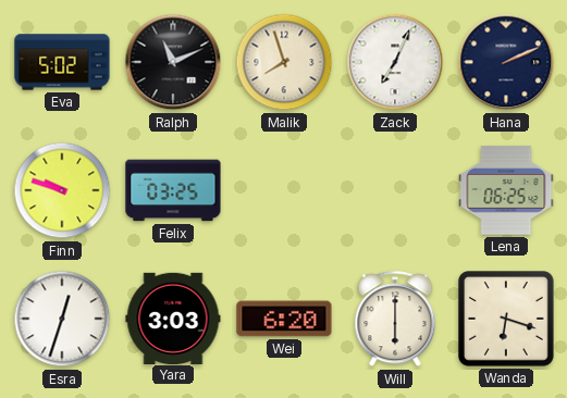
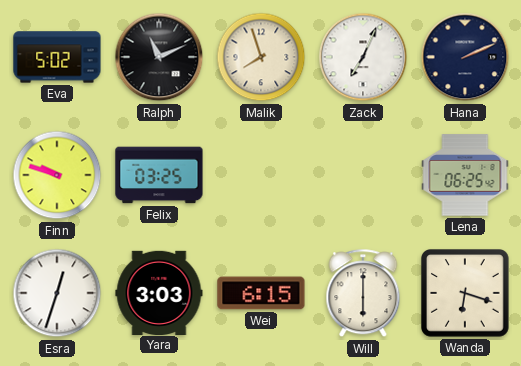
Wei: 6:20 -> 6:15 (261, 293)
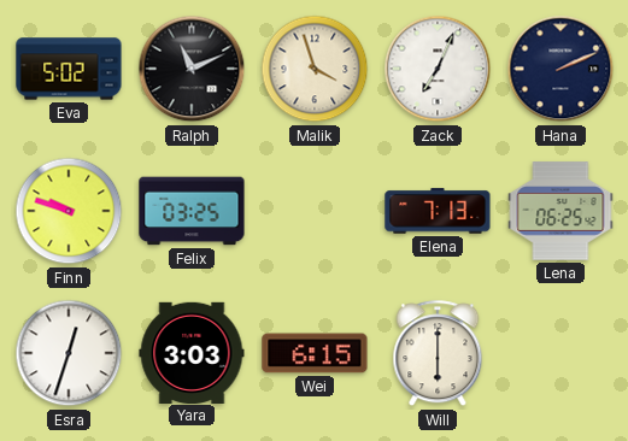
Malik: 7:57 -> 3:57 (315, 69)
Elena: none -> 7:13 (438, 211)
Wanda: 6:18 -> none (466, 294)
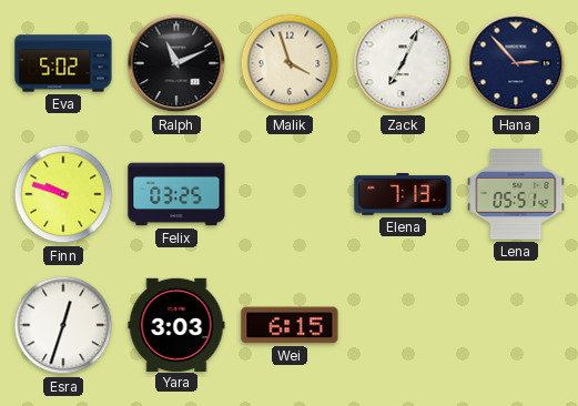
Hana: 2:11 -> 2:53 (516, 63)
Lena: 06:25 -> 05:51 (516, 194)
Will: 6:00 -> none (438, 354)
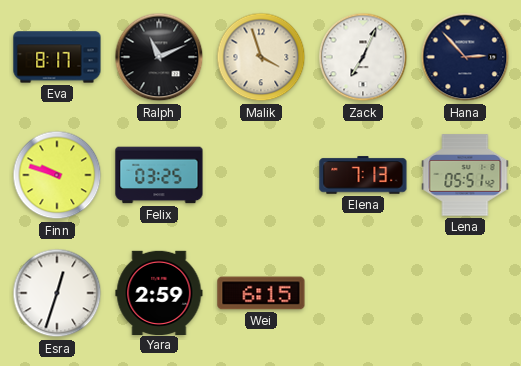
Eva: 5:02 -> 8:17 (57, 57)
Yara: 3:03 -> 2:59 (159, 292)
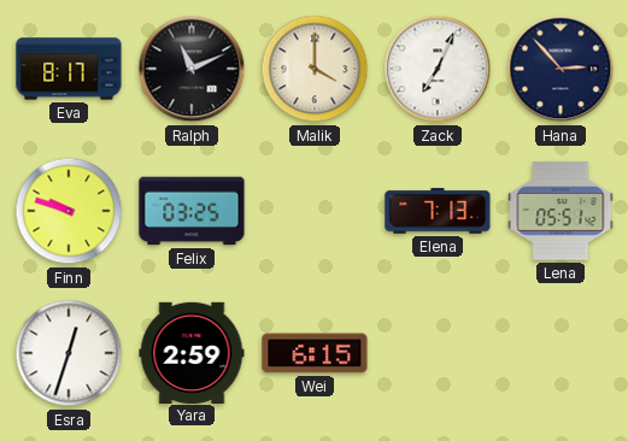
Malik: 3:57 -> 4:00 (315, 69)
